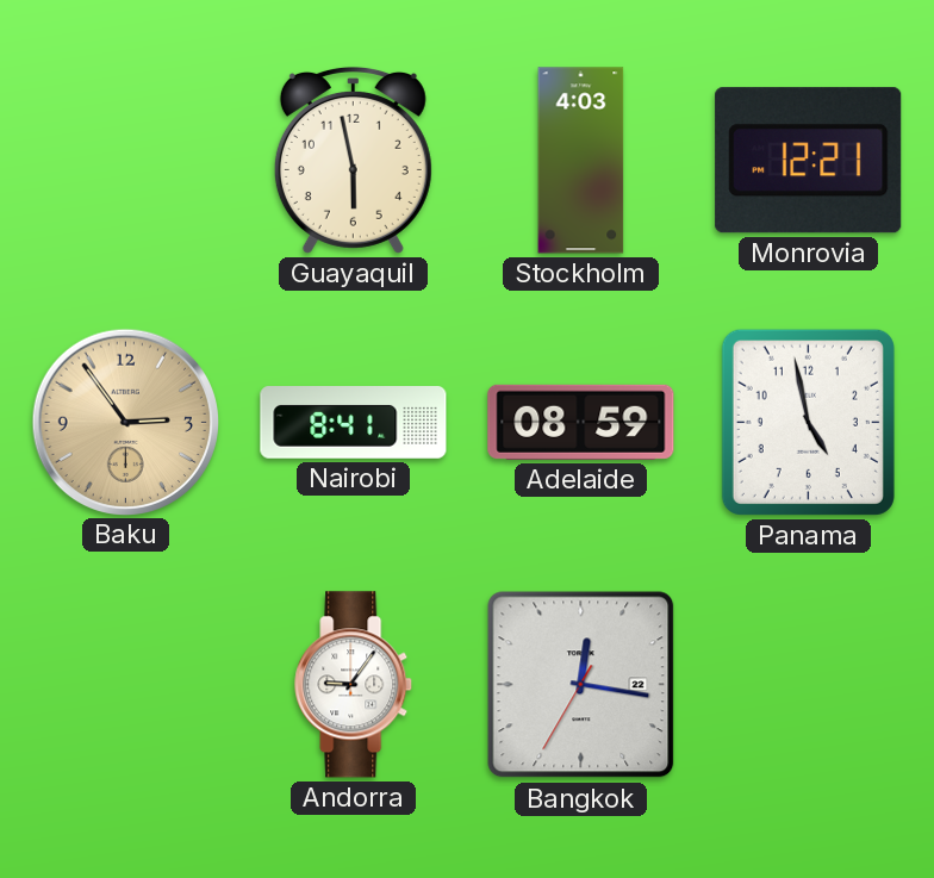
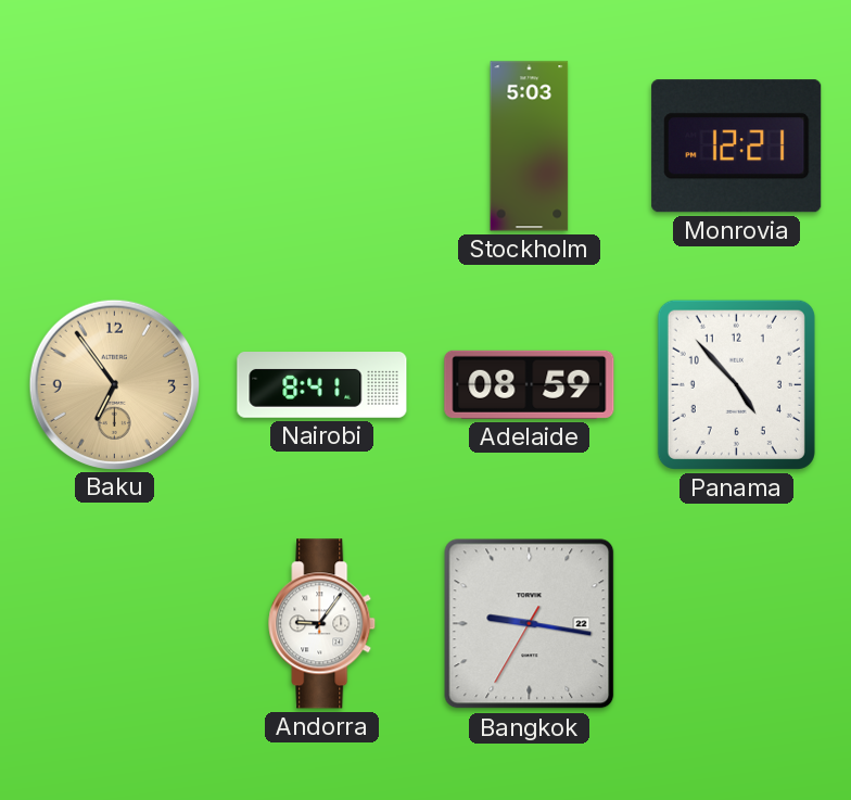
Guayaquil: 5:58 -> none (353, 161)
Stockholm: 4:03 -> 5:03 (530, 147)
Baku: 2:54 -> 6:54 (114, 384)
Panama: 4:58 -> 4:53 (736, 384)
Bangkok: 12:16 -> 9:16 (530, 624)
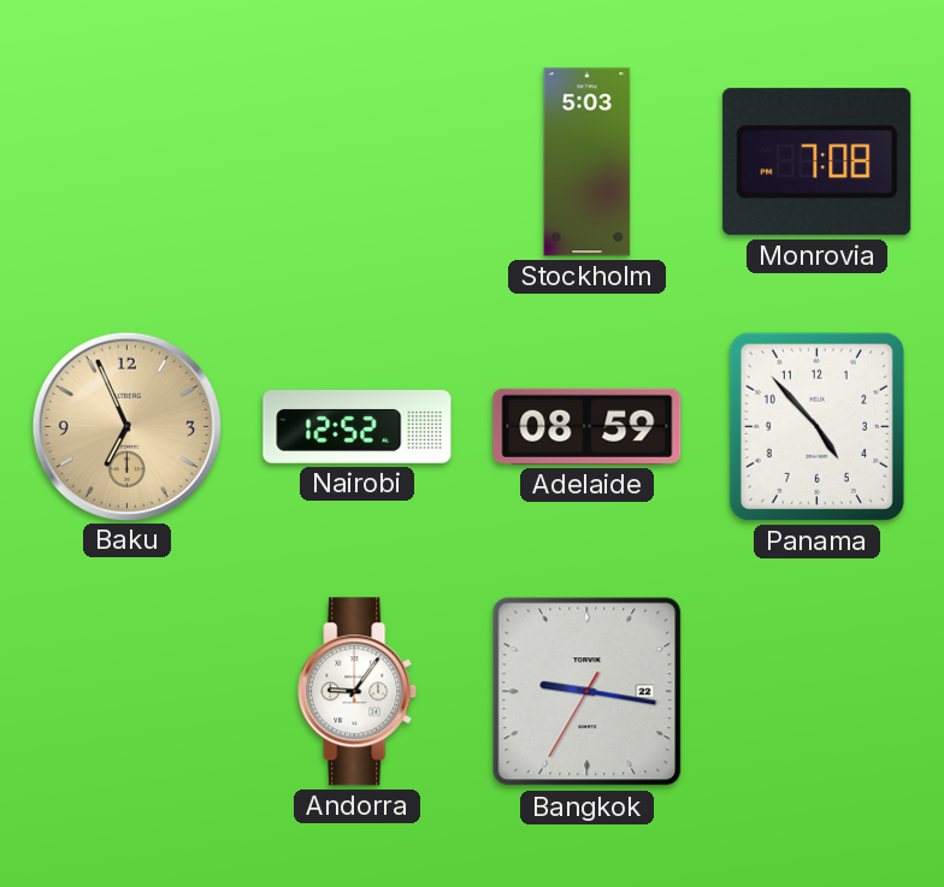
Monrovia: 12:21 -> 7:08 (818, 162)
Baku: 6:54 -> 6:56 (126, 426)
Nairobi: 8:41 -> 12:52 (358, 427)
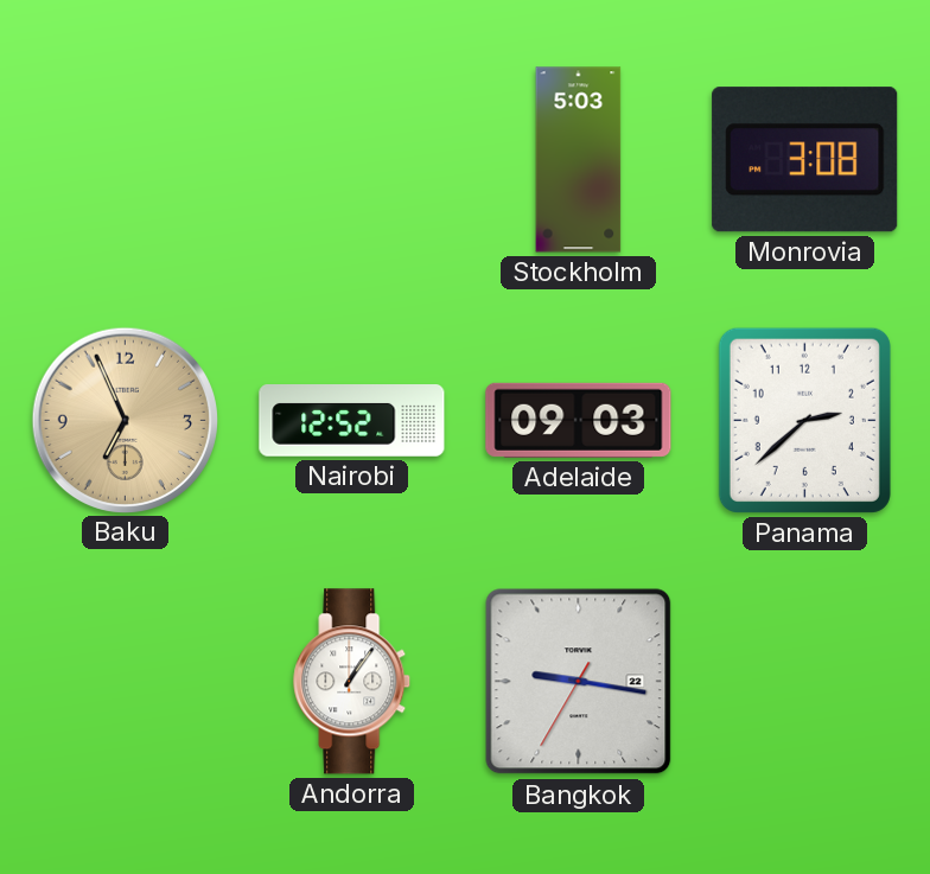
Monrovia: 7:08 -> 3:08 (805, 160)
Adelaide: 08:59 -> 09:03 (579, 420)
Panama: 4:53 -> 2:38 (804, 420)
Andorra: 9:06 -> 1:06 (352, 682)
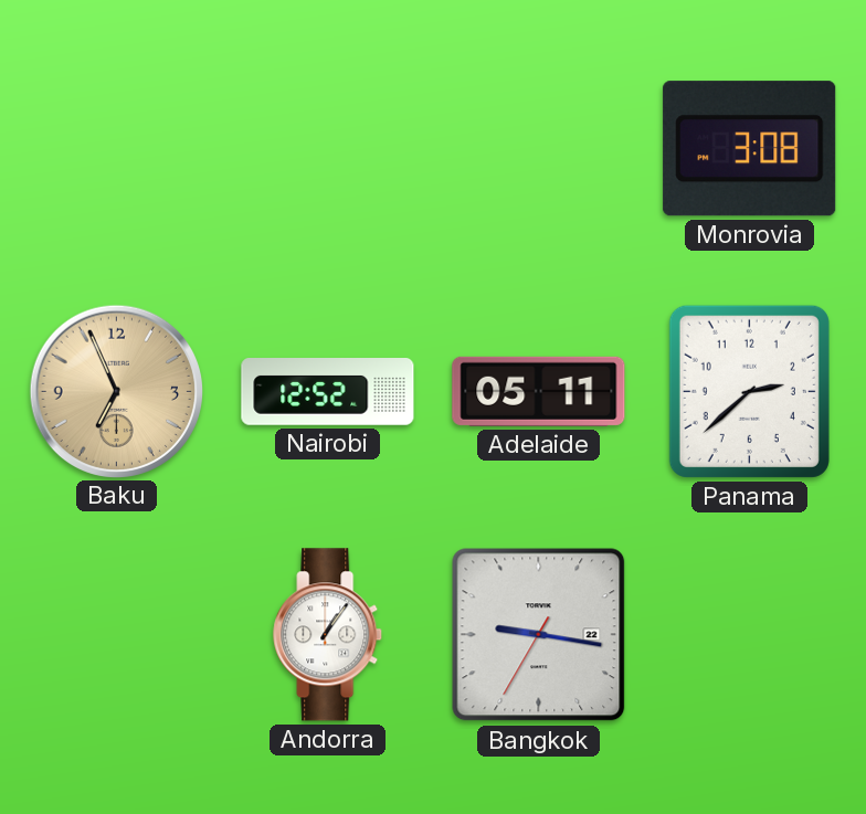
Stockholm: 5:03 -> none (579, 160)
Adelaide: 09:03 -> 05:11 (539, 391)
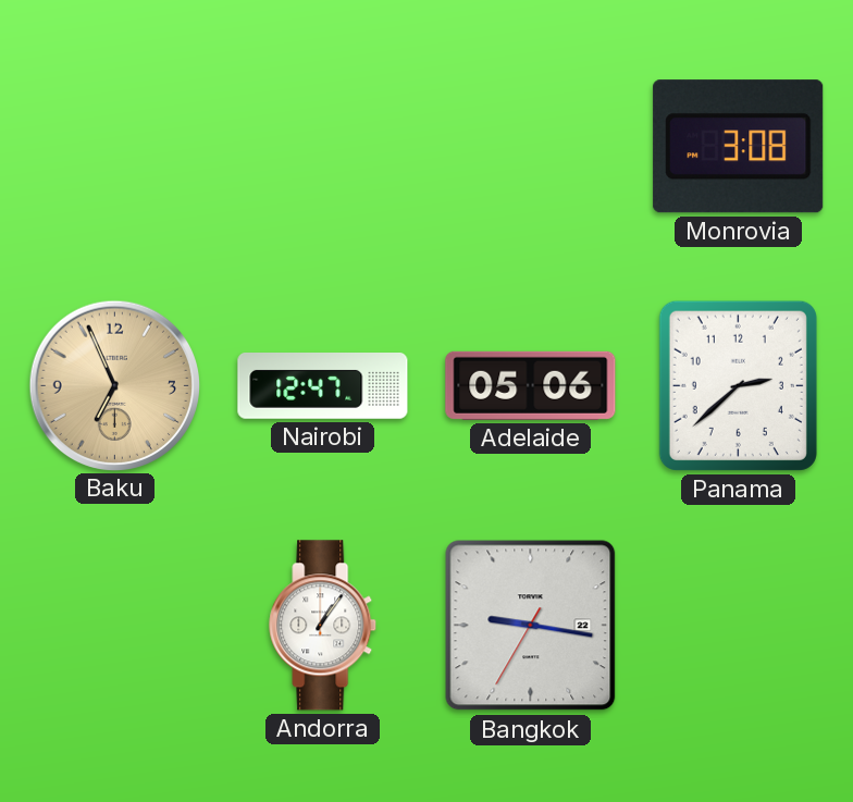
Nairobi: 12:52 -> 12:47 (323, 386)
Adelaide: 05:11 -> 05:06 (531, 385)
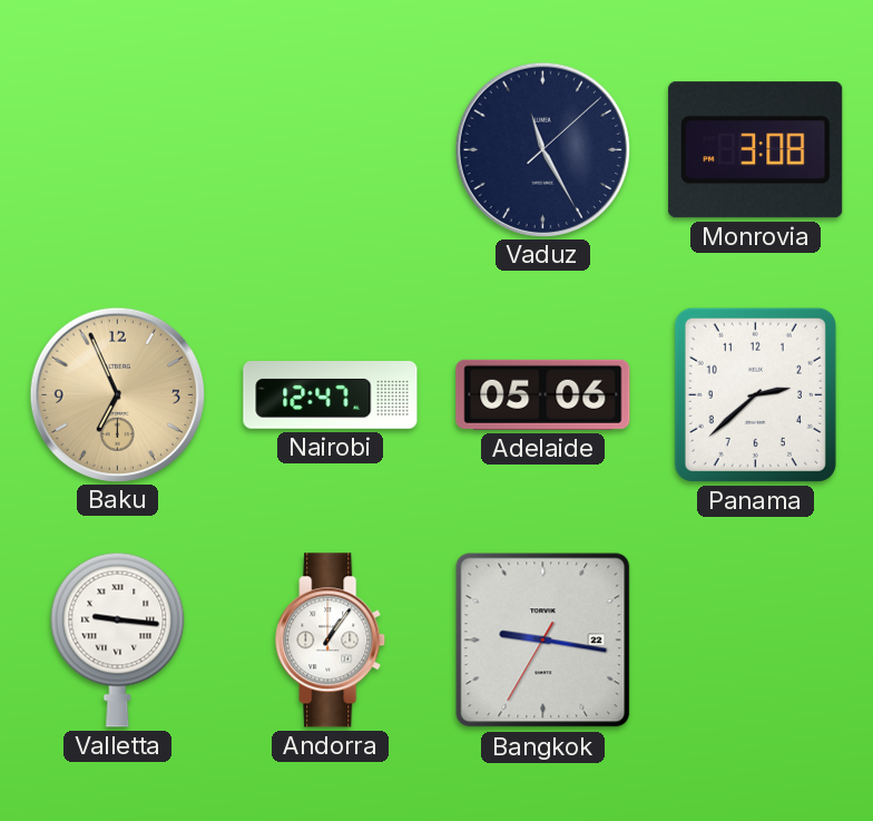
Vaduz: none -> 11:25 (542, 149)
Valletta: none -> 9:16 (118, 639)
